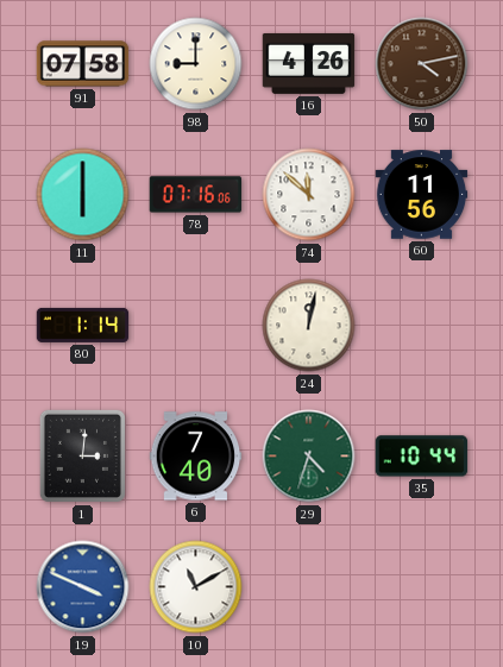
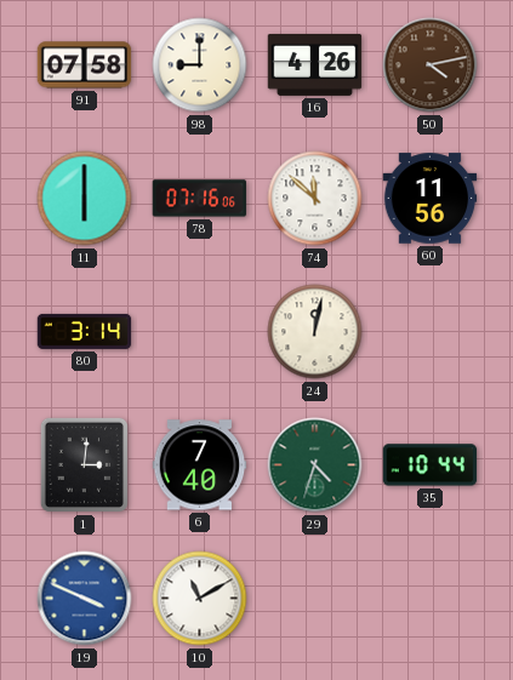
80: 1:14 -> 3:14 (85, 331)
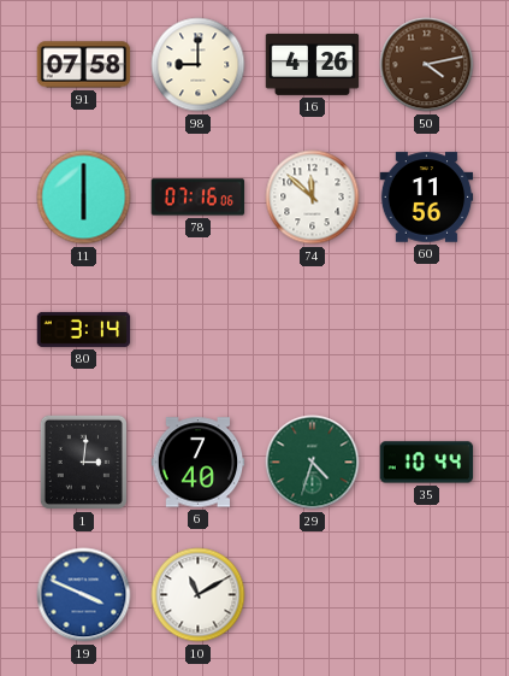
24: 12:02 -> none (315, 332)
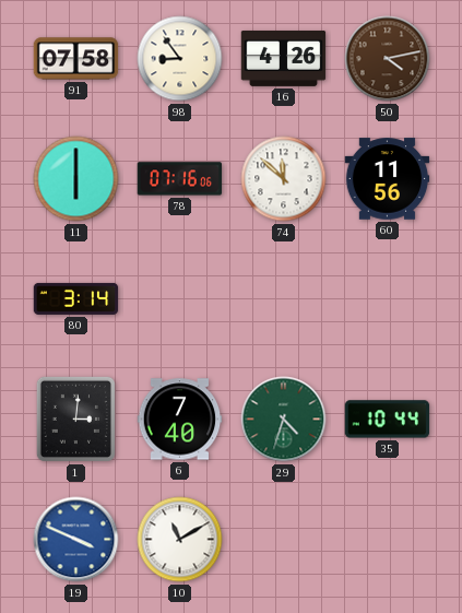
98: 9:00 -> 8:54 (180, 59)
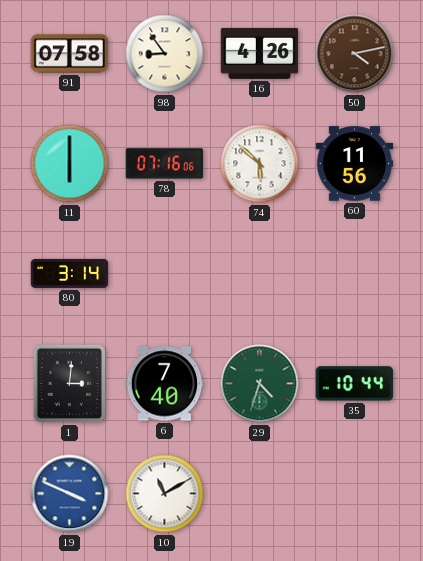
74: 11:52 -> 5:52 (260, 164)
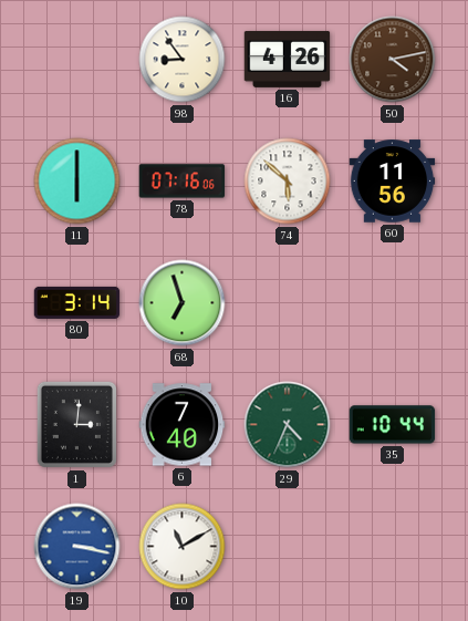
91: 07:58 -> none (70, 54)
68: none -> 6:57 (183, 303)
29: 4:33 -> 4:34 (288, 425)
19: 3:49 -> 3:17 (77, 547)
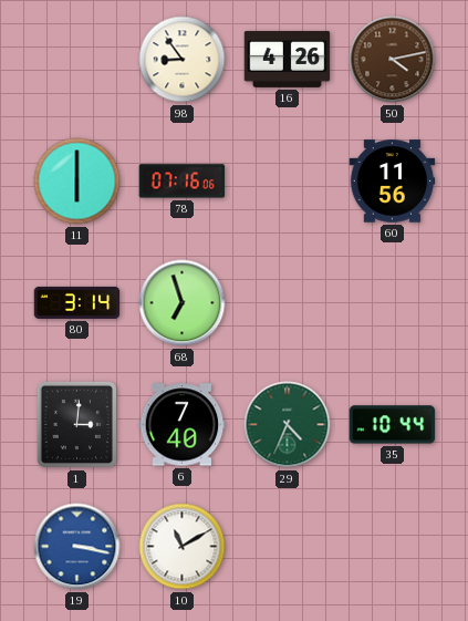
74: 5:52 -> none (288, 182)
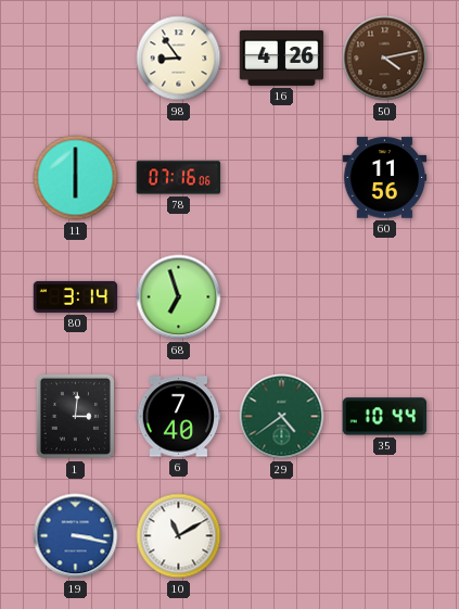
29: 4:34 -> 4:39 (282, 417)
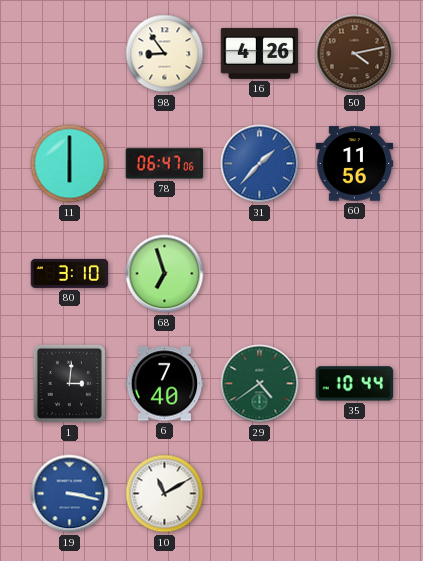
78: 07:16 -> 06:47 (165, 164)
31: none -> 1:37 (260, 164)
80: 3:14 -> 3:10 (70, 273)
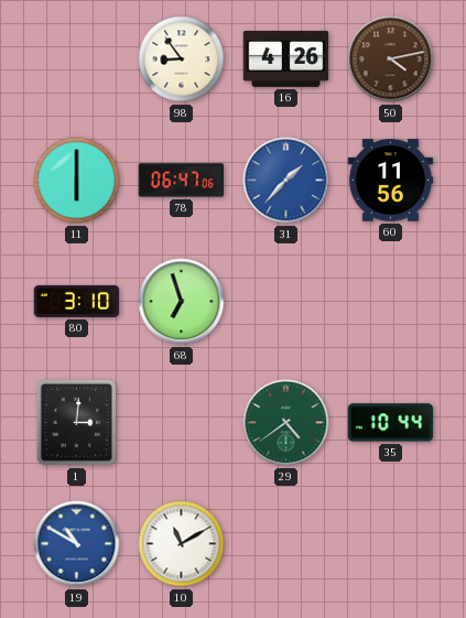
6: 7:40 -> none (165, 384)
19: 3:17 -> 10:50 (77, 544)
